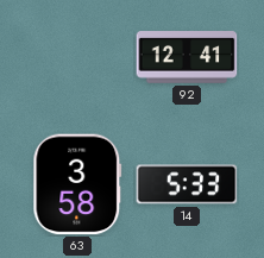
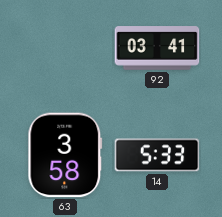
92: 12:41 -> 03:41 (157, 48)
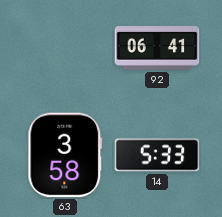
92: 03:41 -> 06:41 (157, 48)
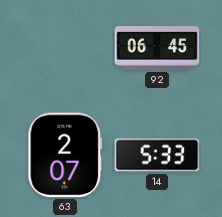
92: 06:41 -> 06:45 (157, 48)
63: 3:58 -> 2:07 (65, 155)
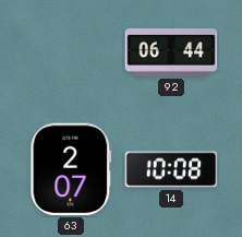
92: 06:45 -> 06:44 (171, 52)
14: 5:33 -> 10:08 (171, 169)
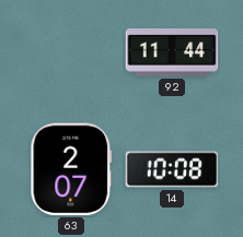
92: 06:44 -> 11:44 (172, 52)
